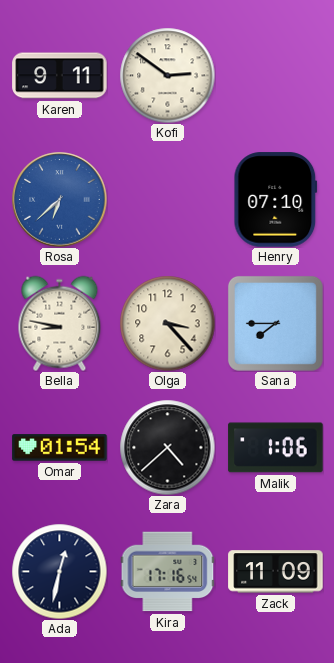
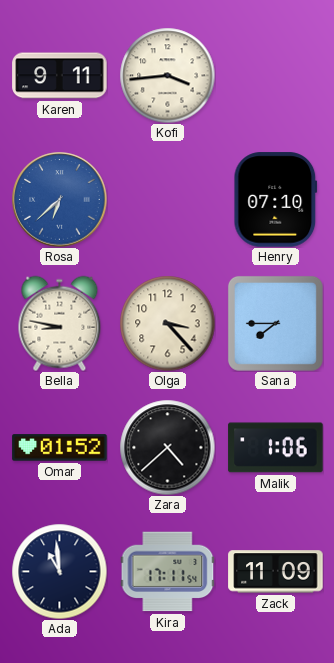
Kofi: 2:51 -> 3:44 (167, 75)
Omar: 01:54 -> 01:52 (60, 448)
Ada: 12:32 -> 10:59 (59, 571)
Kira: 17:16 -> 17:11 (167, 572)
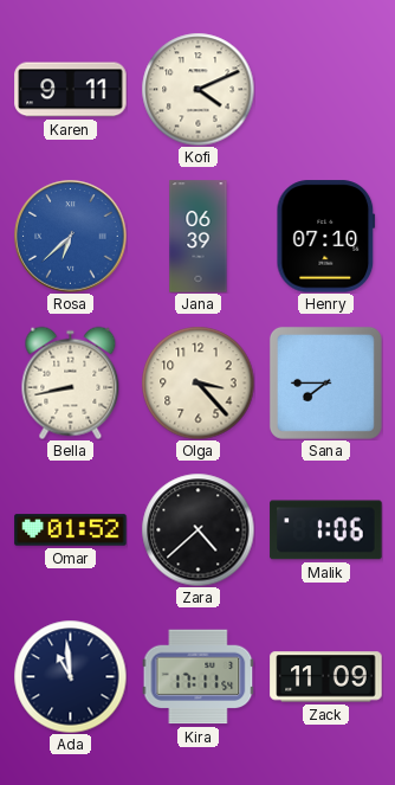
Kofi: 3:44 -> 4:11 (197, 89)
Jana: none -> 06:39 (199, 237)
Bella: 8:47 -> 8:43 (71, 382)
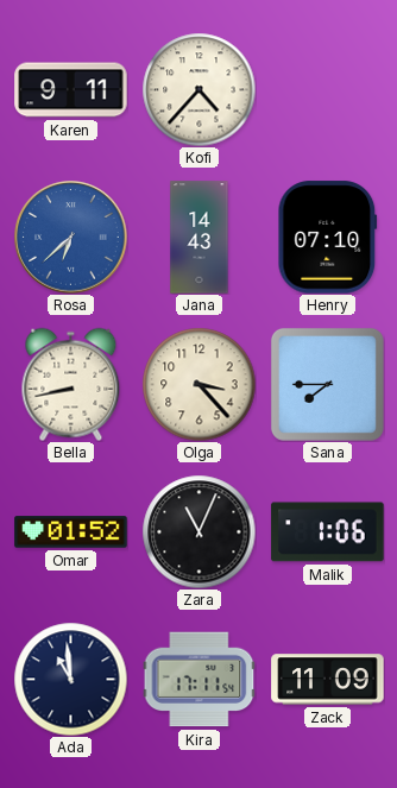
Kofi: 4:11 -> 4:37 (198, 89)
Jana: 06:39 -> 14:43 (200, 238)
Zara: 4:38 -> 11:04 (198, 531)
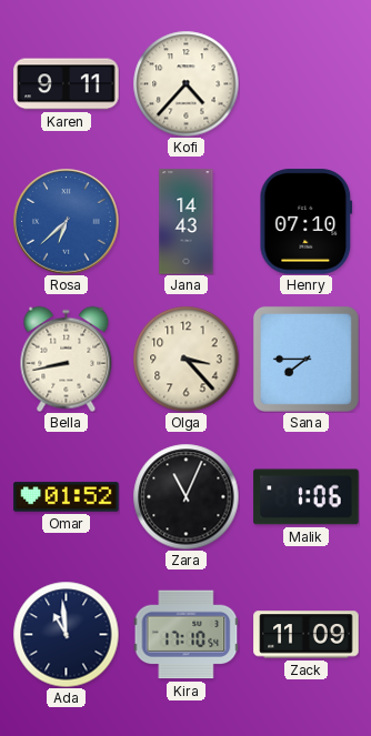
Kira: 17:11 -> 17:10 (185, 635)
